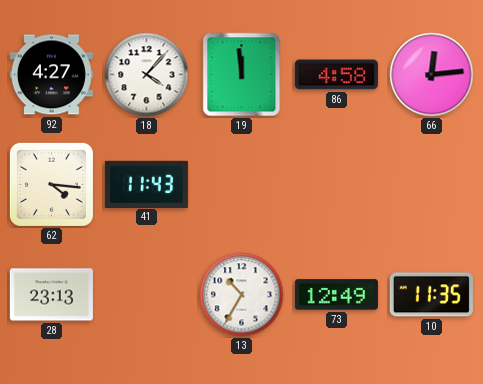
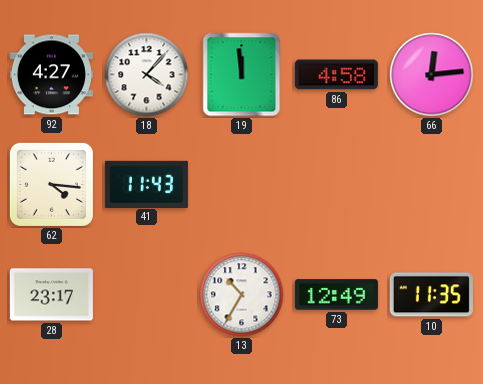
28: 23:13 -> 23:17 (51, 295)
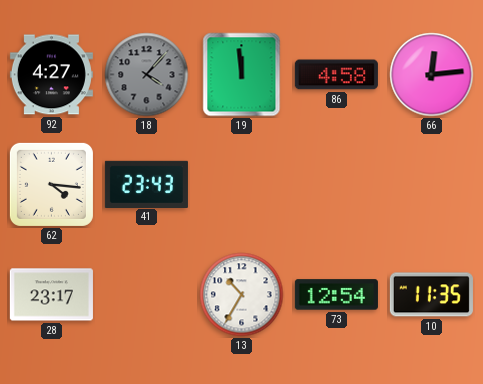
18 dial: white -> grey (147, 75)
41: 11:43 -> 23:43 (146, 184)
73: 12:49 -> 12:54 (336, 295)
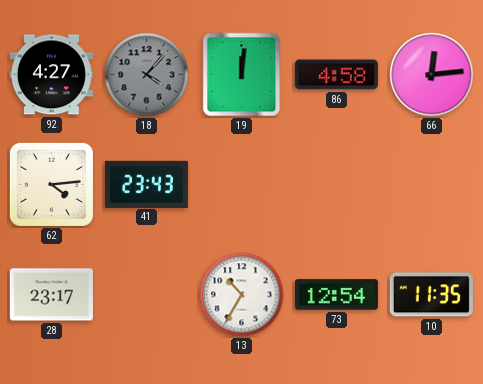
19: 11:59 -> 12:01 (242, 75)
62: 4:16 -> 4:14 (51, 184)
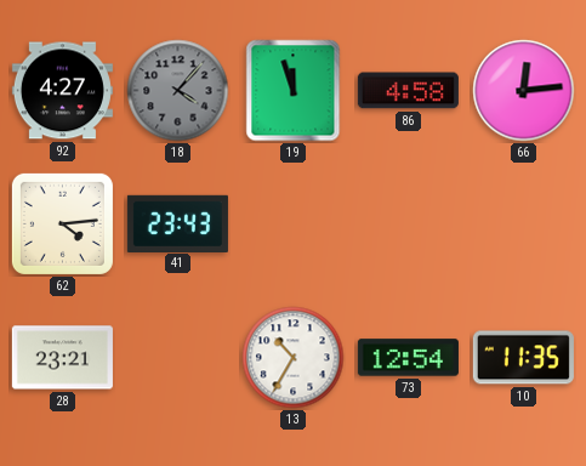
19: 12:01 -> 11:57 (294, 91)
28: 23:17 -> 23:21 (62, 358)
